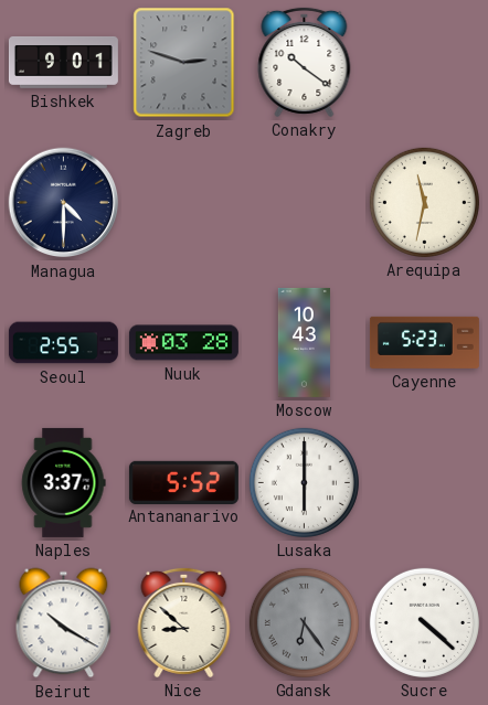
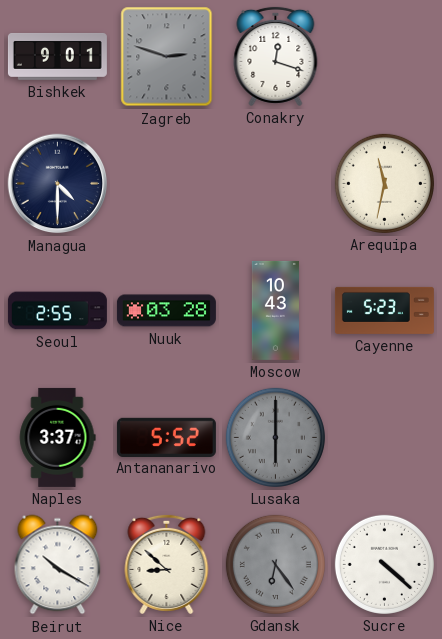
Conakry: 10:21 -> 12:18 (276, 56)
Lusaka dial: white -> grey (275, 437)
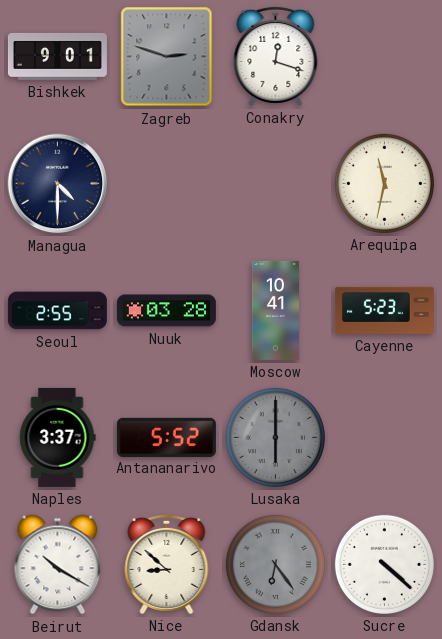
Moscow: 10:43 -> 10:41 (275, 310)
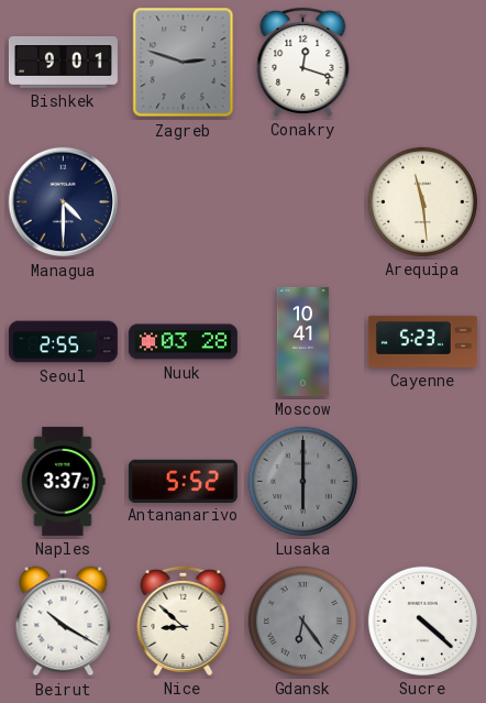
Arequipa: 11:32 -> 11:29 (422, 201)
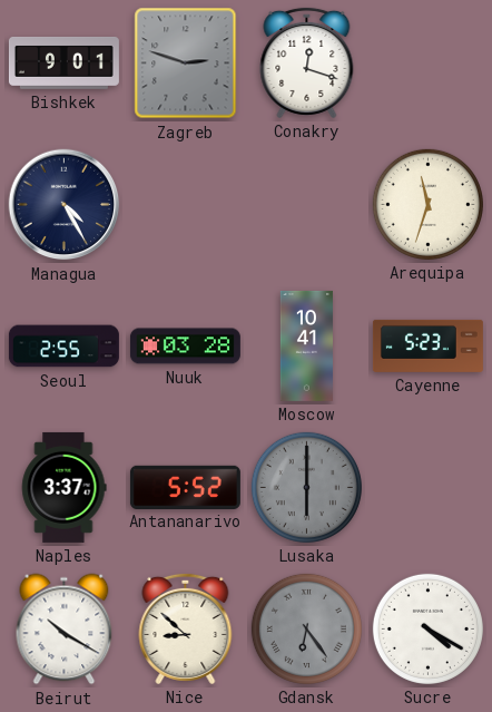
Managua: 4:30 -> 4:25 (65, 205)
Arequipa: 11:29 -> 11:33 (427, 204)
Sucre: 4:22 -> 4:20 (427, 628)
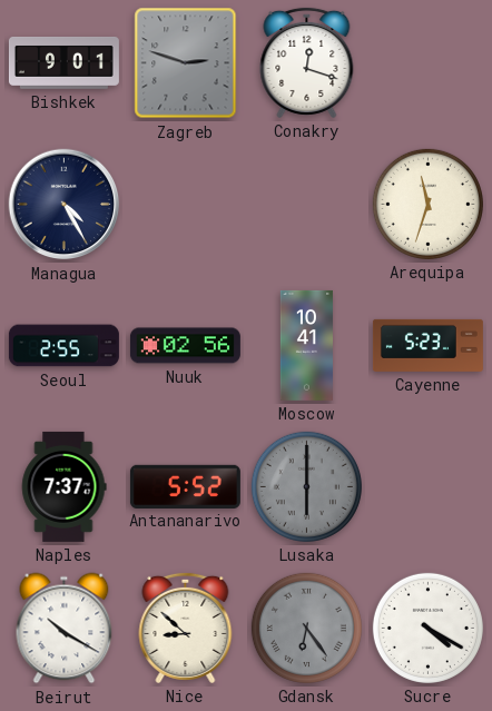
Nuuk: 03:28 -> 02:56 (185, 346)
Naples: 3:37 -> 7:37 (65, 486)
